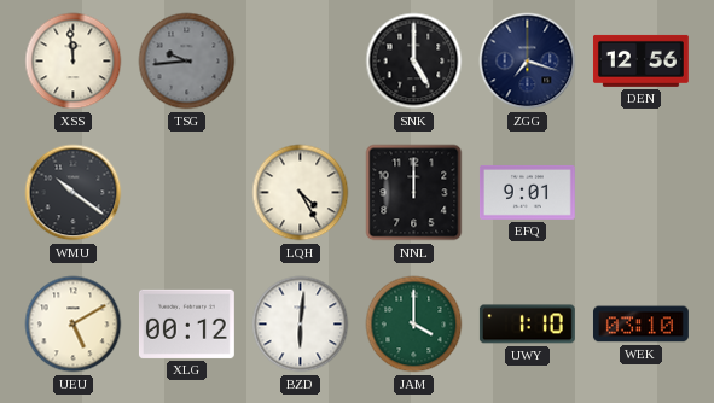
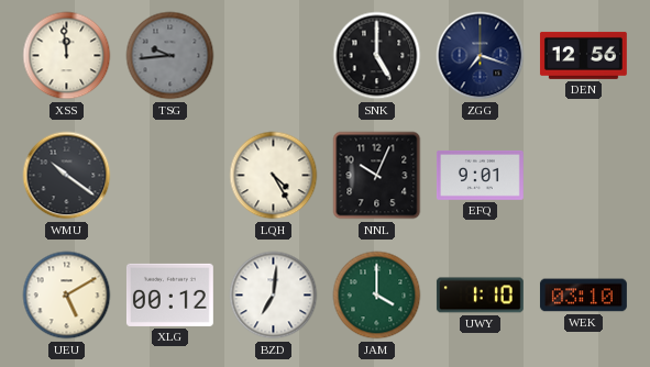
NNL: 12:00 -> 10:04 (377, 176)
BZD: 6:01 -> 7:01 (274, 296)
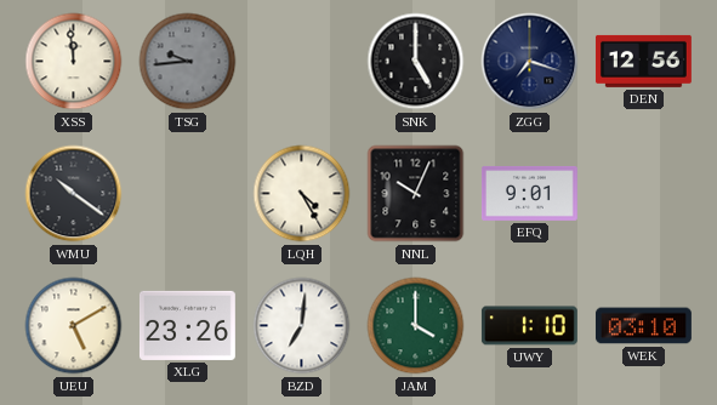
XLG: 00:12 -> 23:26 (187, 325)
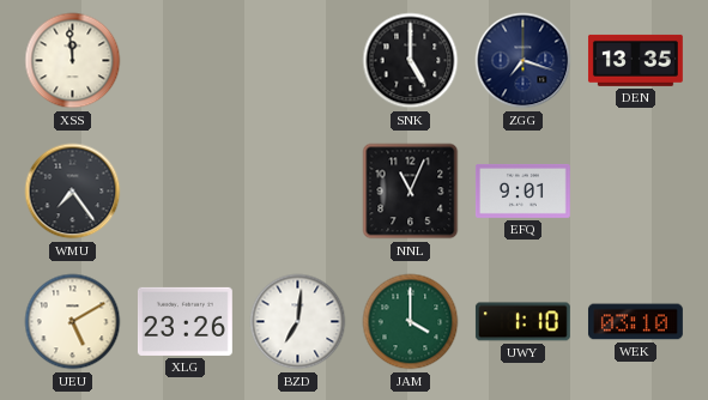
TSG: 9:44 -> none (188, 62)
DEN: 12:56 -> 13:35 (635, 60)
WMU: 10:21 -> 7:24 (73, 192)
LQH: 4:25 -> none (302, 194)
NNL: 10:04 -> 11:04 (411, 192)
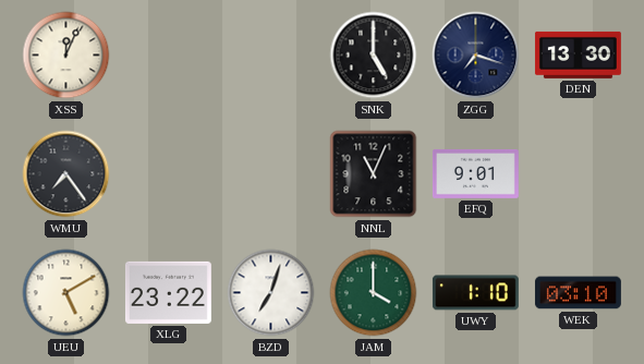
XSS: 11:59 -> 12:04 (66, 56)
DEN: 13:35 -> 13:30 (578, 54)
XLG: 23:26 -> 23:22 (168, 292)
BZD: 7:01 -> 7:03 (271, 293)
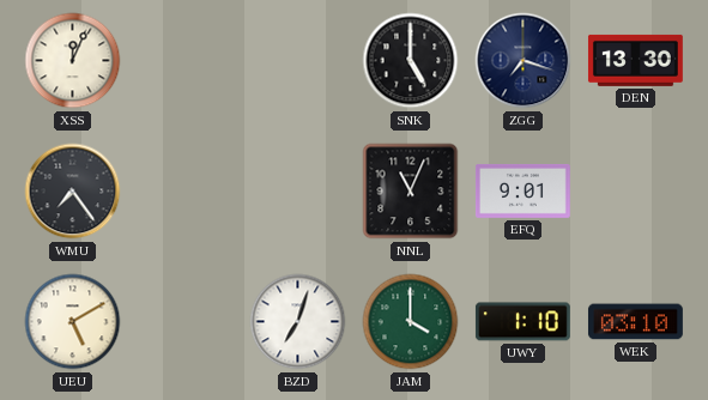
XLG: 23:22 -> none (168, 292)
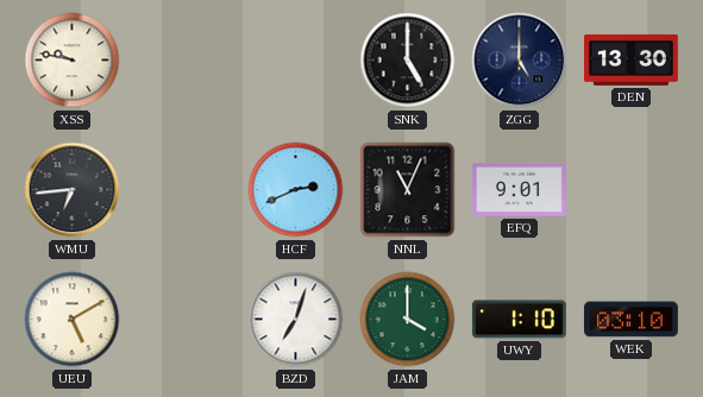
XSS: 12:04 -> 9:47 (73, 61)
ZGG: 7:18 -> 5:00 (520, 61)
WMU: 7:24 -> 6:44 (73, 190)
HCF: none -> 2:41 (296, 190)
